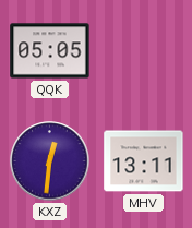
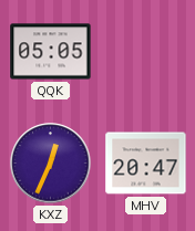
KXZ: 12:31 -> 12:34 (51, 164)
MHV: 13:11 -> 20:47 (146, 164)
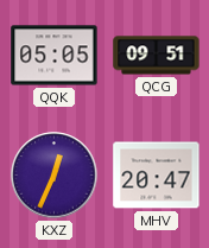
QCG: none -> 09:51 (157, 56)
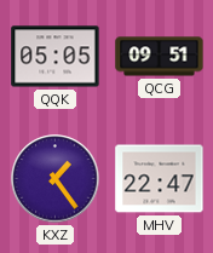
KXZ: 12:34 -> 1:24 (56, 179)
MHV: 20:47 -> 22:47 (160, 179)
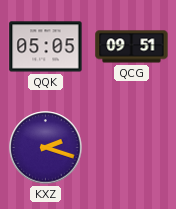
KXZ: 1:24 -> 2:18 (46, 148)
MHV: 22:47 -> none (160, 179)
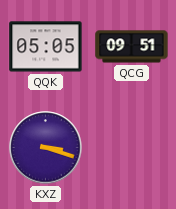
KXZ: 2:18 -> 3:18 (46, 148)
